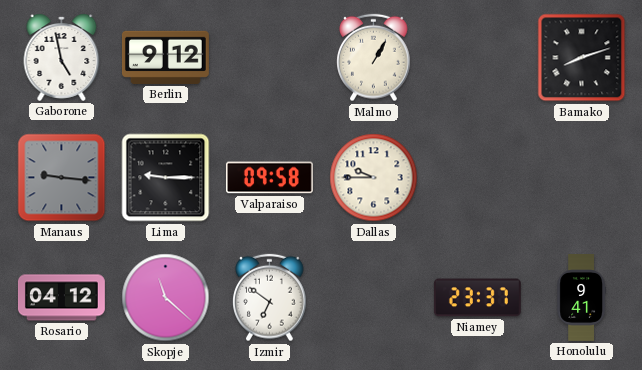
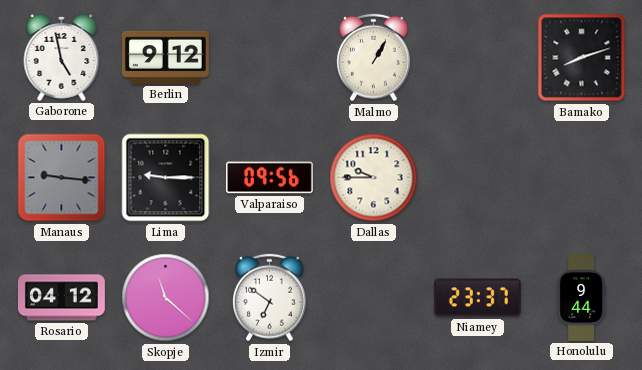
Valparaiso: 09:58 -> 09:56 (269, 178)
Honolulu: 9:41 -> 9:44 (581, 298)
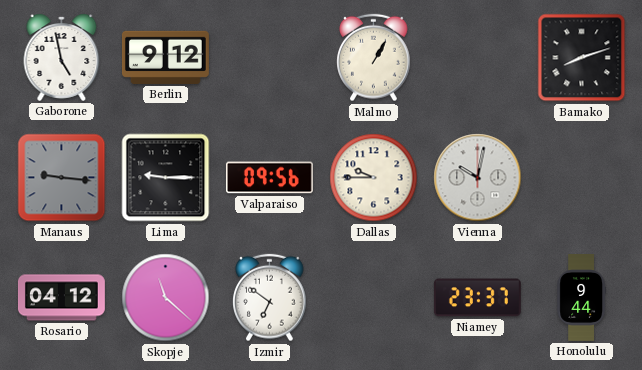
Vienna: none -> 10:02 (478, 178)
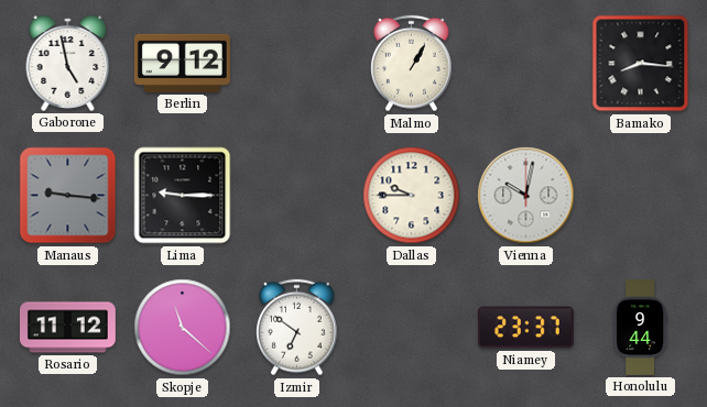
Bamako: 8:12 -> 8:16 (641, 64)
Valparaiso: 09:56 -> none (269, 178)
Rosario: 04:12 -> 11:12 (67, 328)
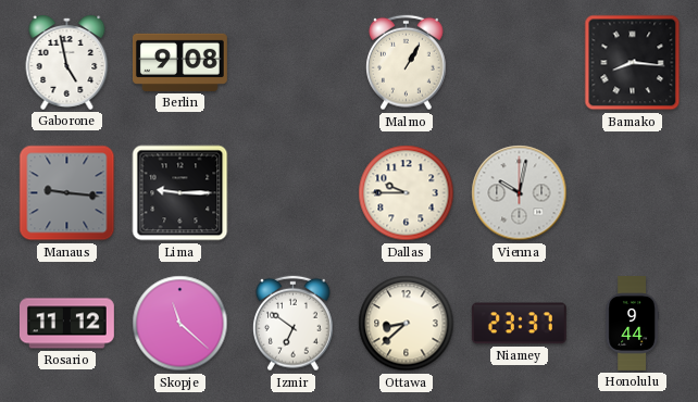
Berlin: 9:12 -> 9:08 (179, 62)
Ottawa: none -> 8:38 (407, 324)
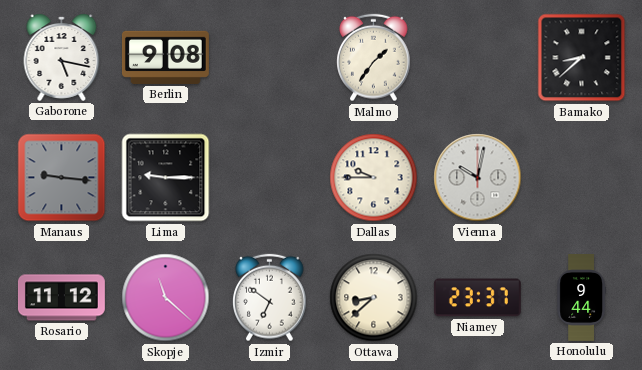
Gaborone: 4:58 -> 5:17 (62, 57)
Malmo: 1:05 -> 1:36 (374, 58)
Bamako: 8:16 -> 8:38 (582, 58)
